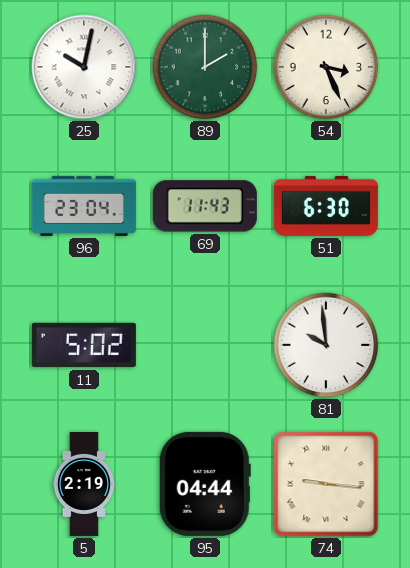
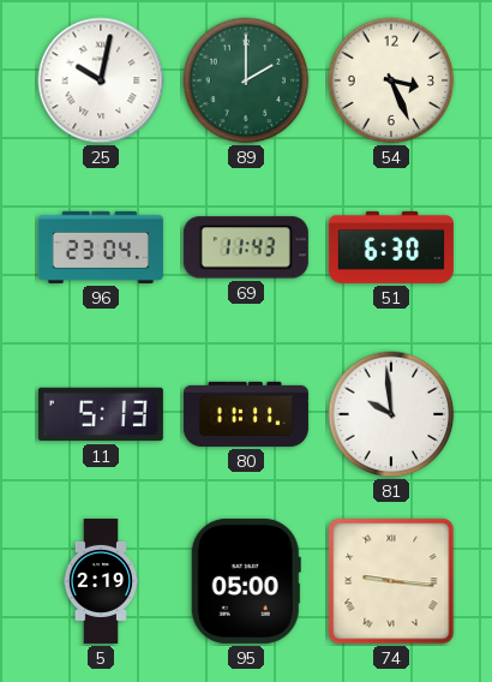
11: 5:02 -> 5:13 (101, 414)
80: none -> 11:11 (246, 414)
95: 04:44 -> 05:00 (246, 581)
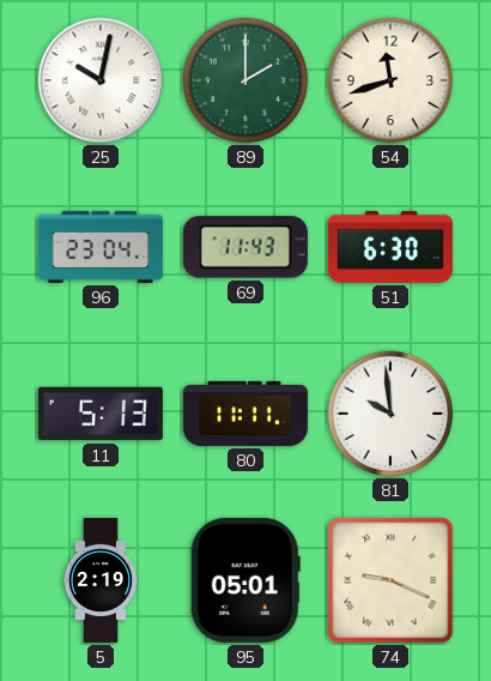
54: 3:26 -> 11:42 (390, 80)
95: 05:00 -> 05:01 (245, 580)
74: 9:16 -> 9:19 (390, 580)
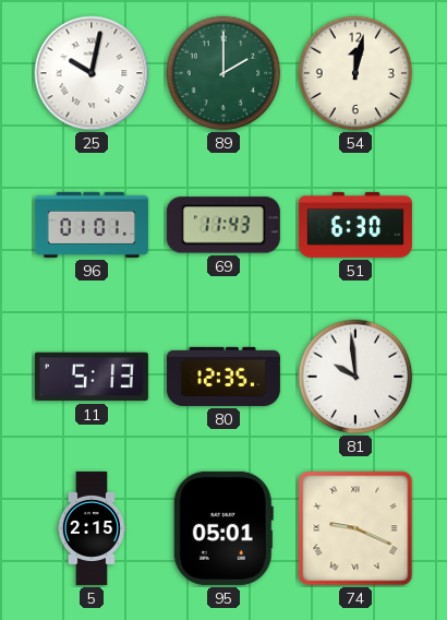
54: 11:42 -> 12:02 (355, 73)
96: 23:04 -> 01:01 (92, 225)
80: 11:11 -> 12:35 (224, 377)
5: 2:19 -> 2:15 (90, 528)
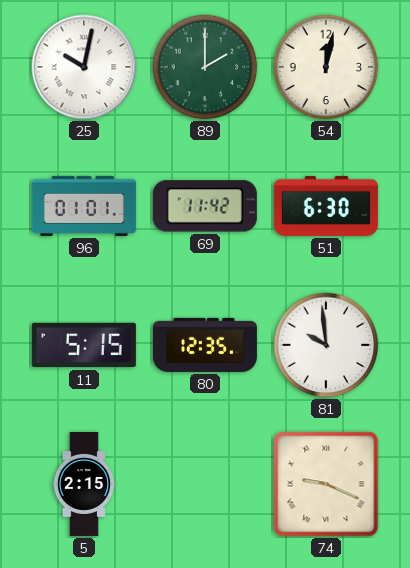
69: 11:43 -> 11:42 (205, 206)
11: 5:13 -> 5:15 (84, 345)
95: 05:01 -> none (224, 528)
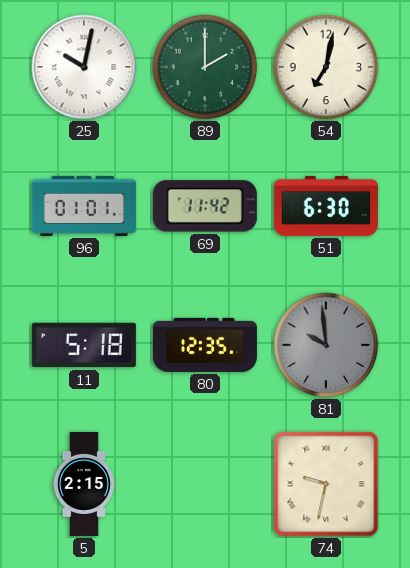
54: 12:02 -> 7:02 (326, 67)
11: 5:15 -> 5:18 (84, 345)
81 dial: white -> grey (326, 345)
74: 9:19 -> 9:32 (326, 484)
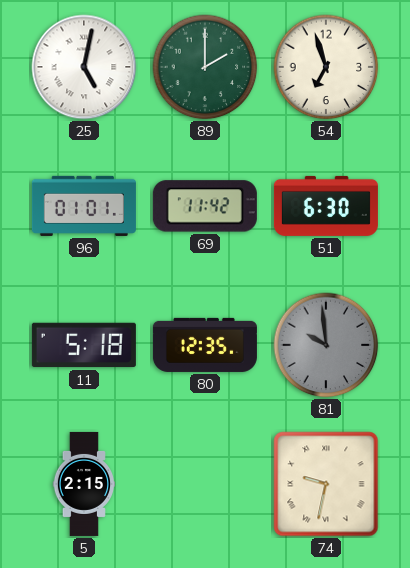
25: 10:02 -> 5:02 (84, 67)
54: 7:02 -> 6:57 (326, 67)
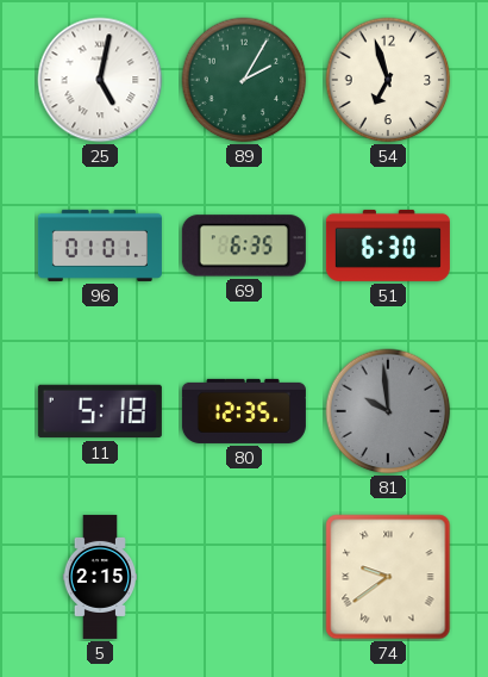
89: 2:00 -> 2:05 (244, 80)
69: 11:42 -> 6:35 (244, 246)
74: 9:32 -> 9:39 (388, 577)
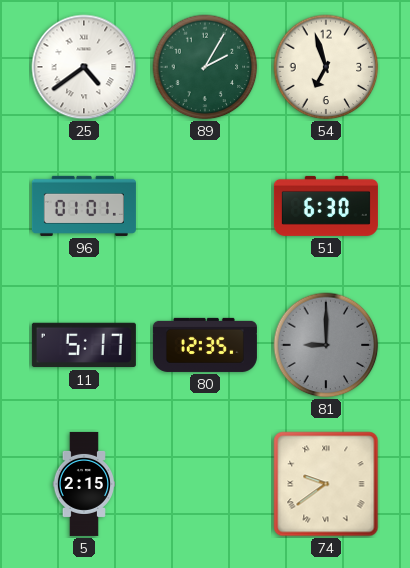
25: 5:02 -> 4:39 (84, 67)
69: 6:35 -> none (244, 246)
11: 5:18 -> 5:17 (84, 345)
81: 9:59 -> 9:00 (326, 345)
